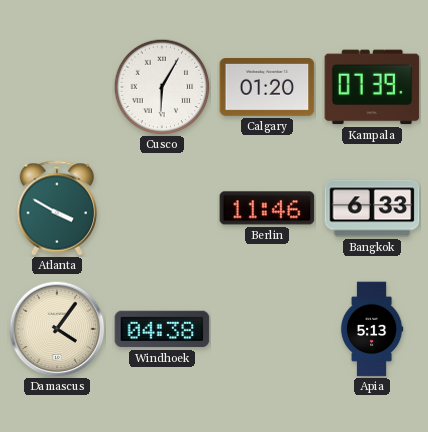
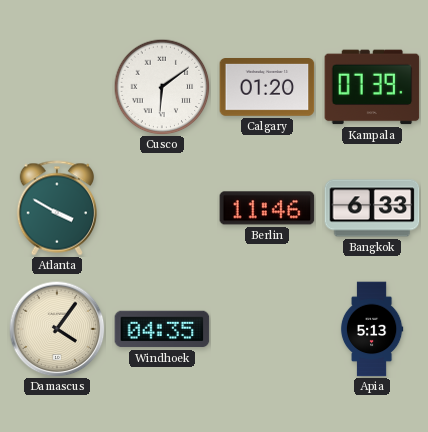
Cusco: 6:05 -> 6:09 (162, 87)
Windhoek: 04:38 -> 04:35 (162, 329)
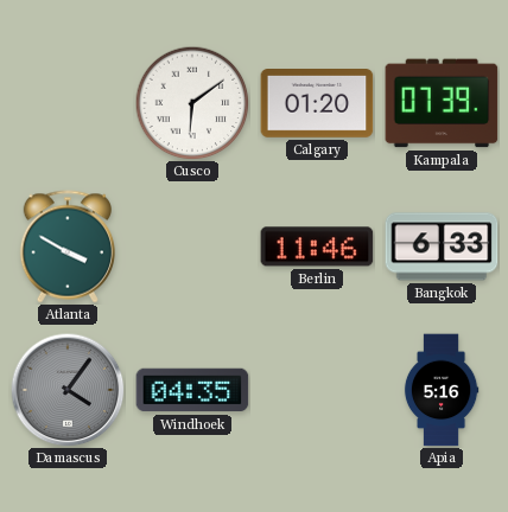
Damascus dial: cream -> grey (68, 390)
Apia: 5:13 -> 5:16 (442, 390)
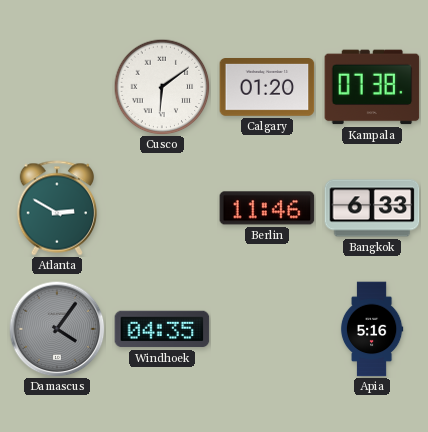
Kampala: 07:39 -> 07:38 (372, 87)
Atlanta: 3:50 -> 2:50 (56, 208)
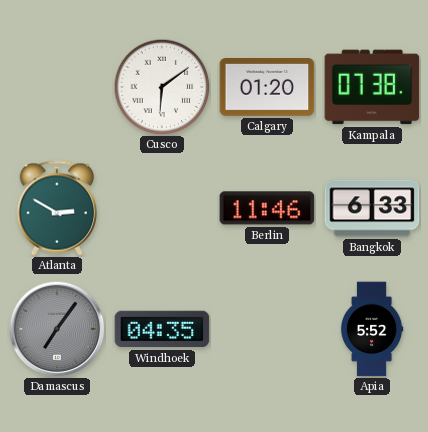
Damascus: 4:06 -> 7:06 (57, 329)
Apia: 5:16 -> 5:52 (372, 329)
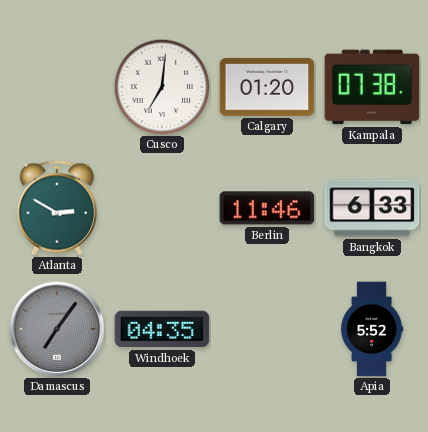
Cusco: 6:09 -> 7:01 (162, 87)
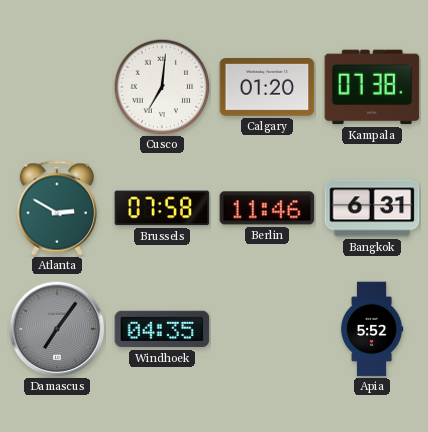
Brussels: none -> 07:58 (162, 208)
Bangkok: 6:33 -> 6:31 (372, 208)
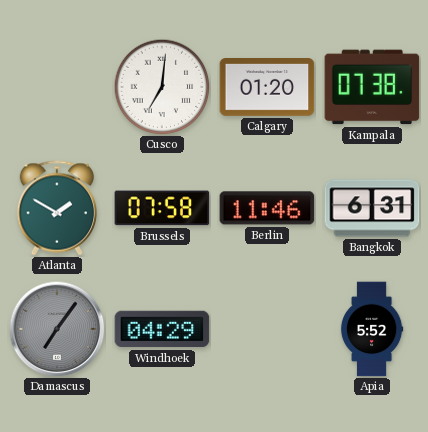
Atlanta: 2:50 -> 1:50 (56, 208)
Windhoek: 04:35 -> 04:29 (162, 329)
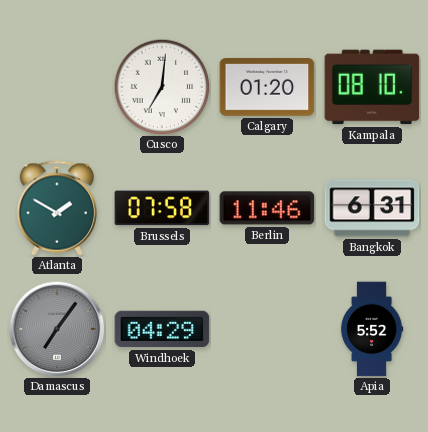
Kampala: 07:38 -> 08:10 (372, 87)
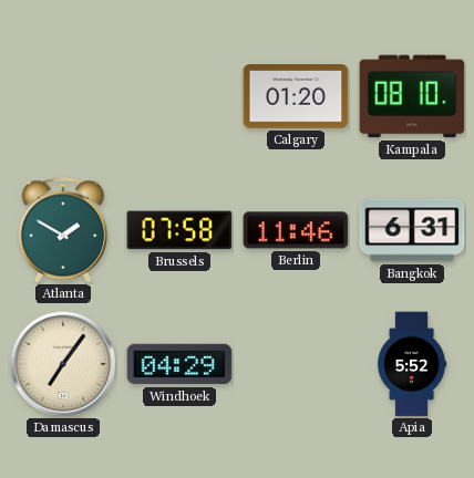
Cusco: 7:01 -> none (162, 87)
Damascus dial: grey -> cream (63, 364)
